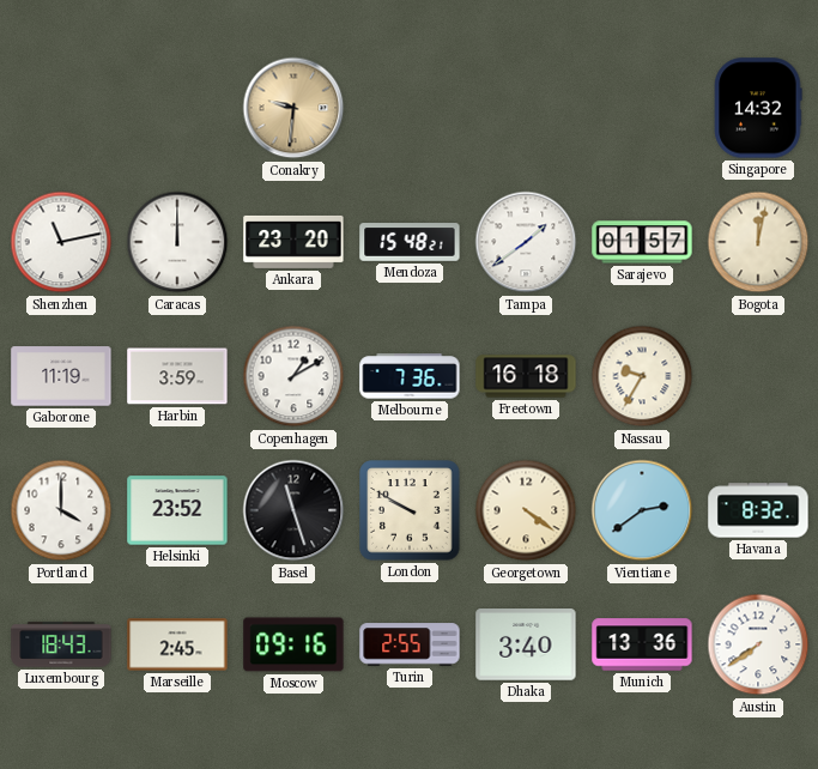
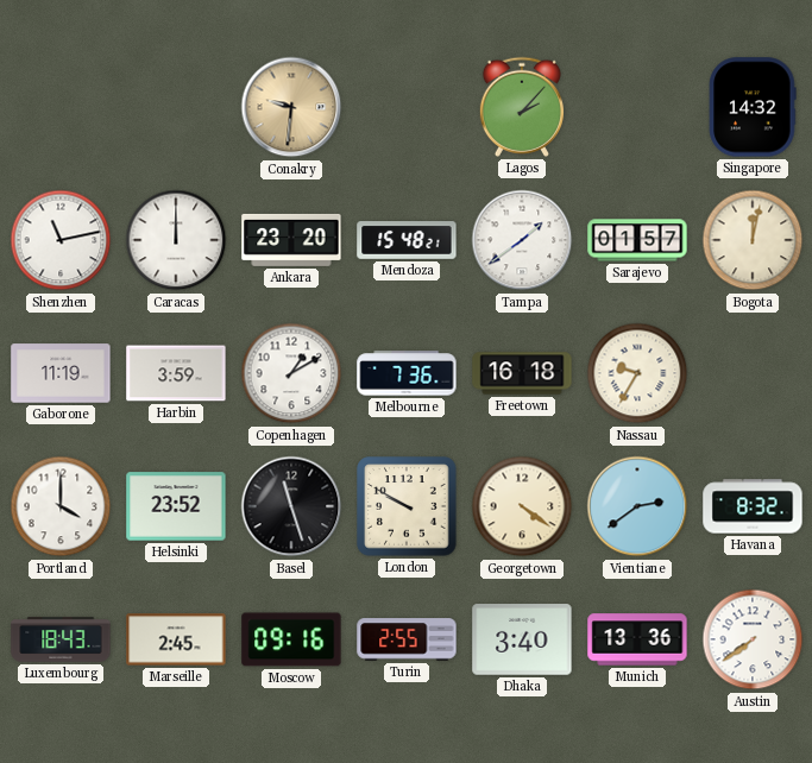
Lagos: none -> 2:07 (521, 107)
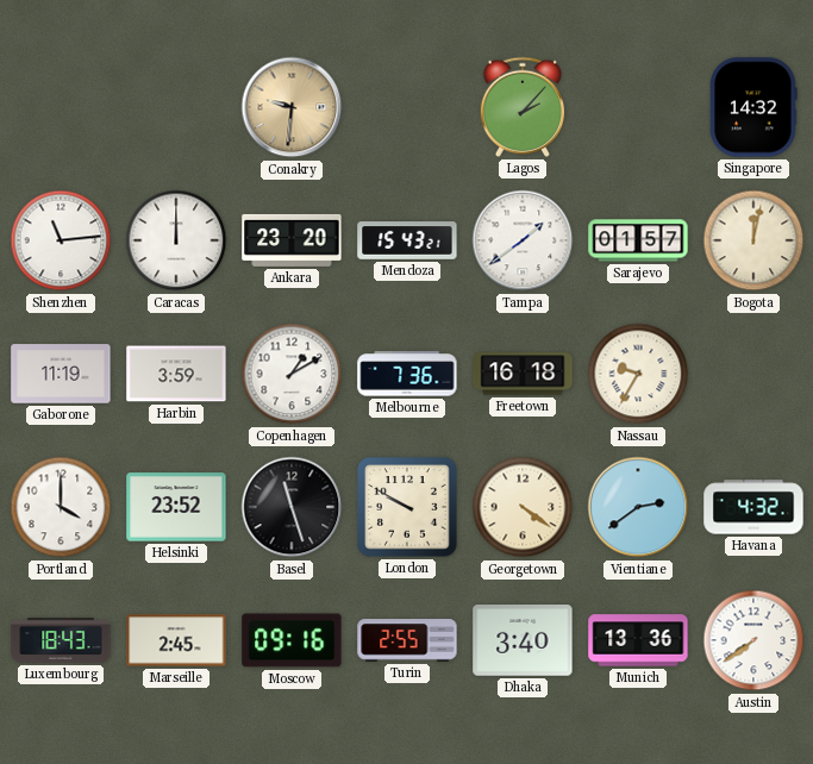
Shenzhen: 11:13 -> 11:14 (61, 240)
Mendoza: 15:48 -> 15:43 (407, 240)
Havana: 8:32 -> 4:32 (753, 507)
